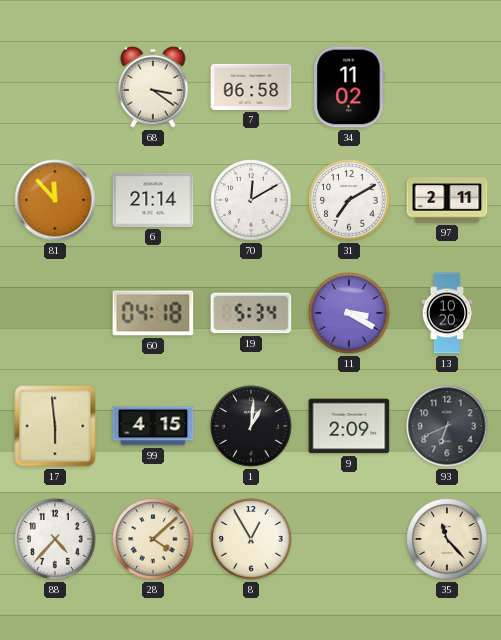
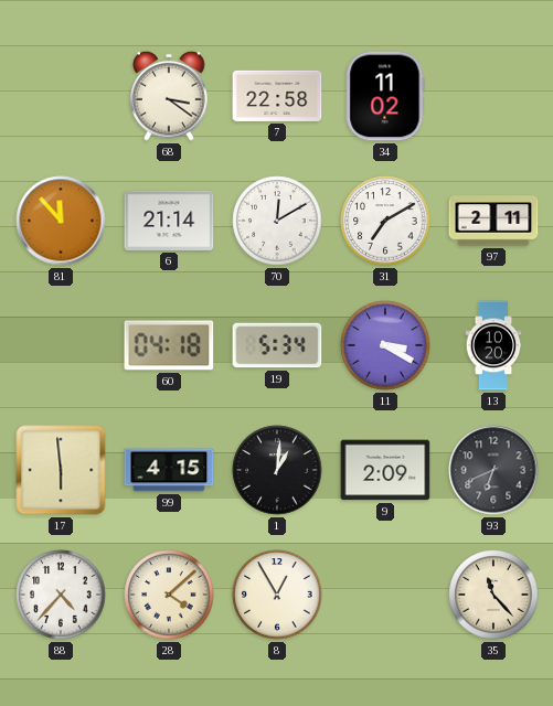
7: 06:58 -> 22:58 (277, 96)
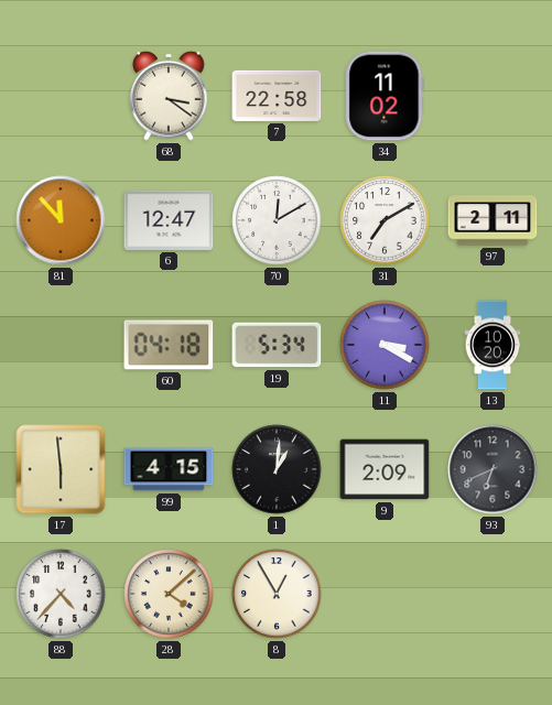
6: 21:14 -> 12:47 (169, 220)
35: 11:23 -> none (493, 595)
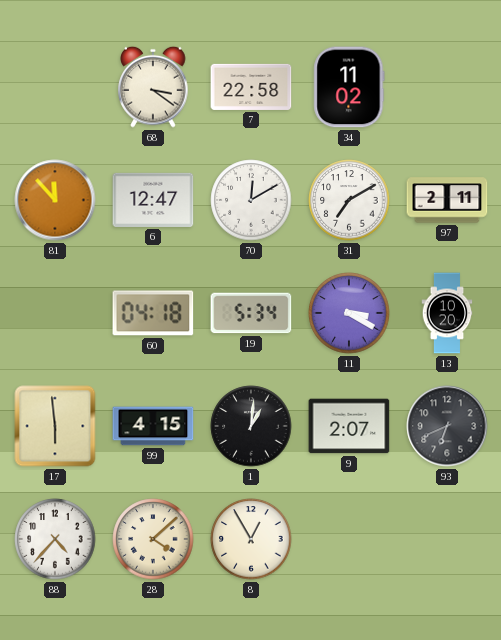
9: 2:09 -> 2:07 (349, 426)
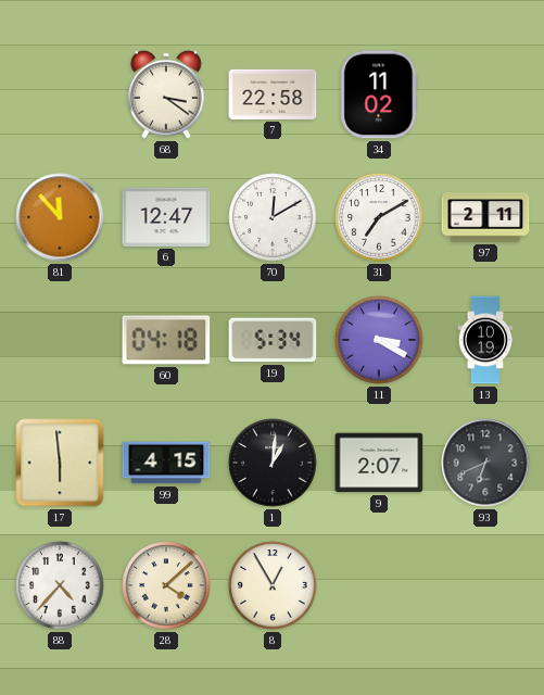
13: 10:20 -> 10:19 (485, 340)
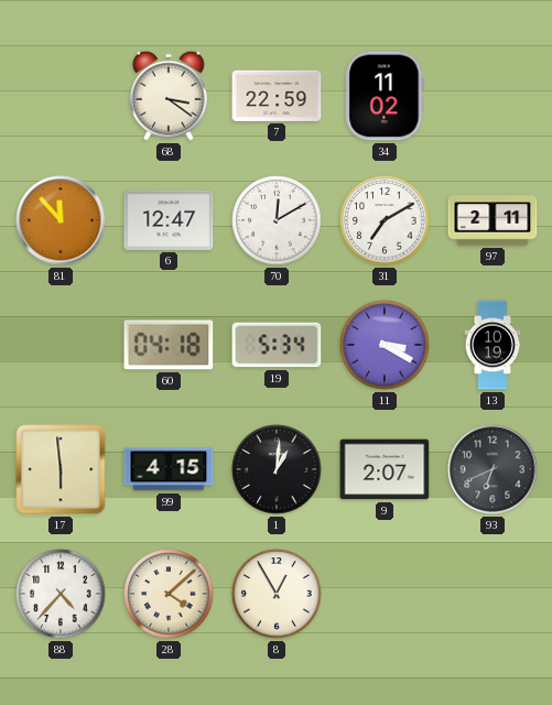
7: 22:58 -> 22:59 (277, 96)
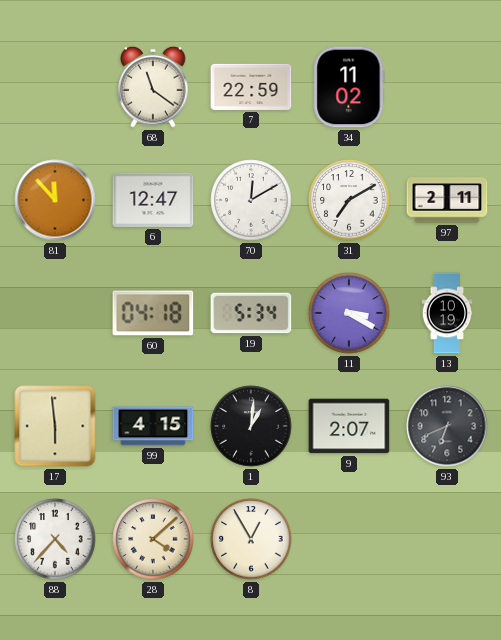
68: 3:21 -> 11:21 (153, 87)
